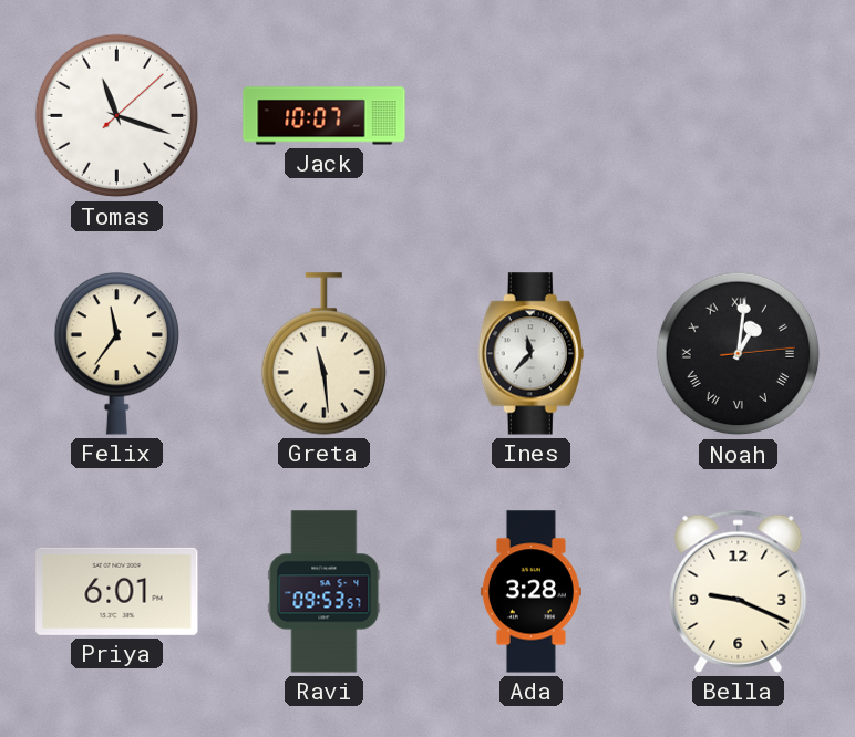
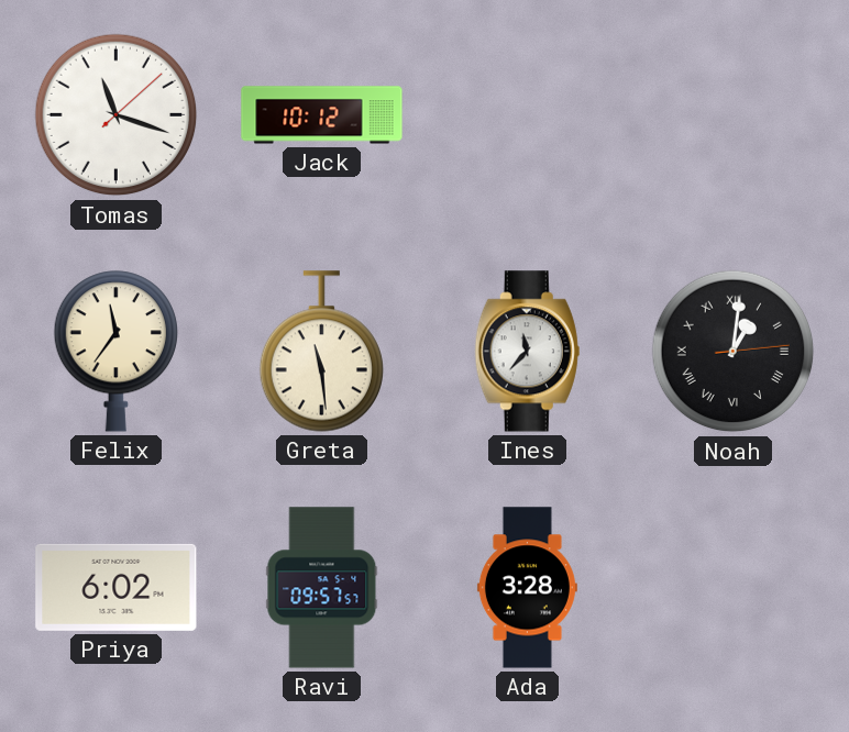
Jack: 10:07 -> 10:12 (322, 115)
Priya: 6:01 -> 6:02 (117, 587)
Ravi: 09:53 -> 09:57 (322, 588)
Bella: 9:19 -> none (739, 591)
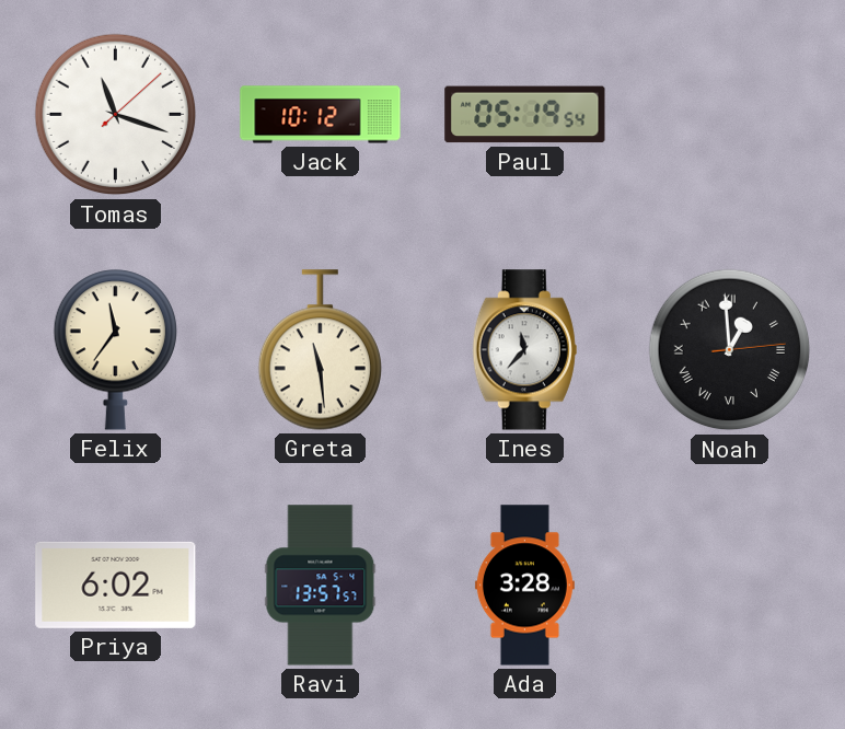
Paul: none -> 05:19 (525, 115)
Noah: 1:01 -> 12:59 (730, 350)
Ravi: 09:57 -> 13:57 (321, 586)
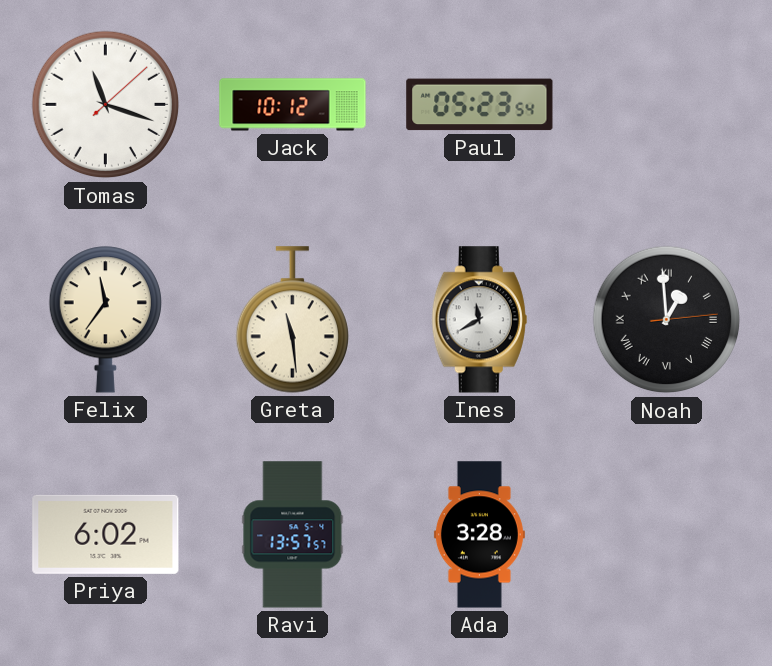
Paul: 05:19 -> 05:23 (480, 105)
Ines: 11:37 -> 11:40 (479, 320)
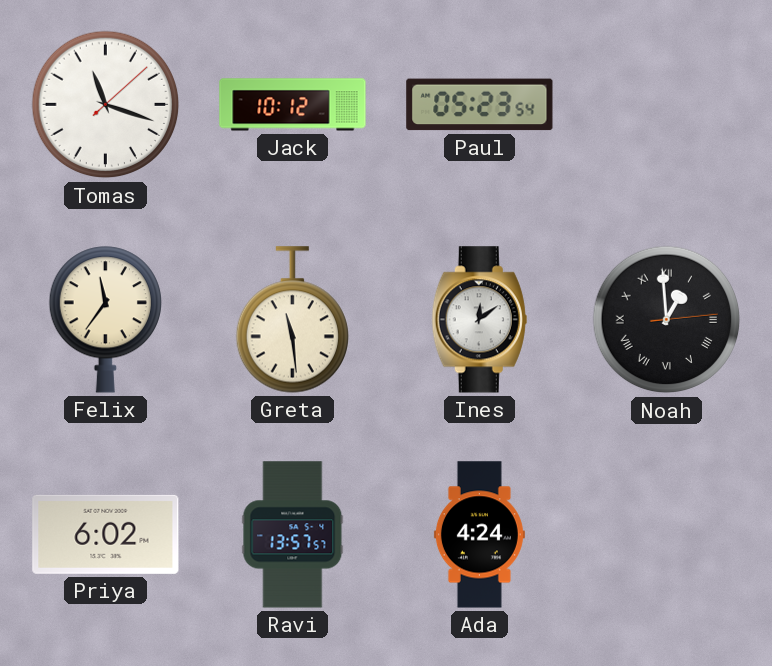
Ines: 11:40 -> 12:09 (479, 320)
Ada: 3:28 -> 4:24 (479, 535)
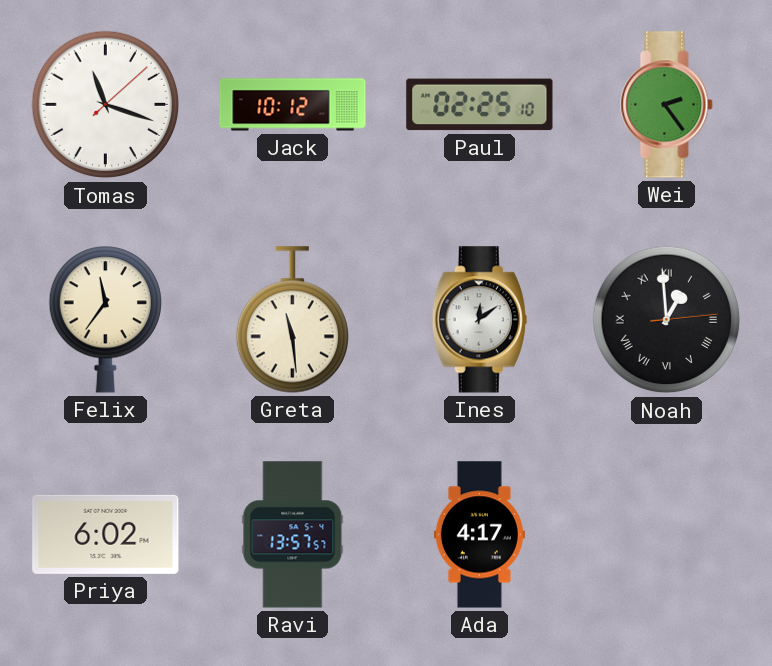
Paul: 05:23 -> 02:25 (480, 105)
Wei: none -> 2:24 (667, 105)
Ada: 4:24 -> 4:17 (479, 535)
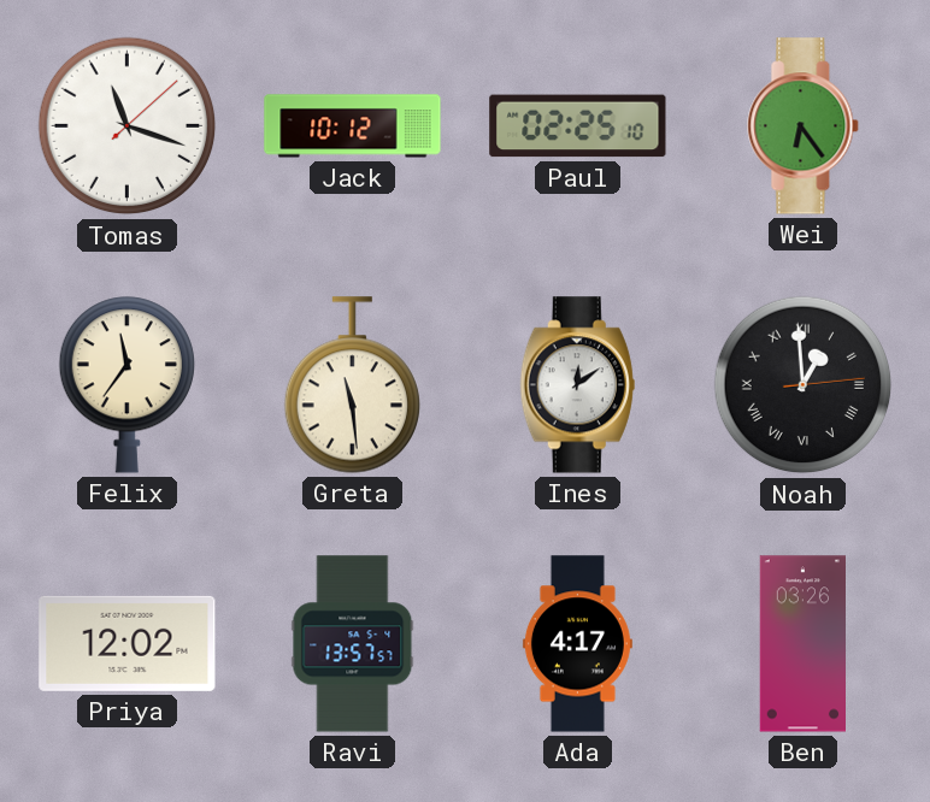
Wei: 2:24 -> 6:24 (804, 126)
Priya: 6:02 -> 12:02 (128, 643)
Ben: none -> 03:26 (802, 644)
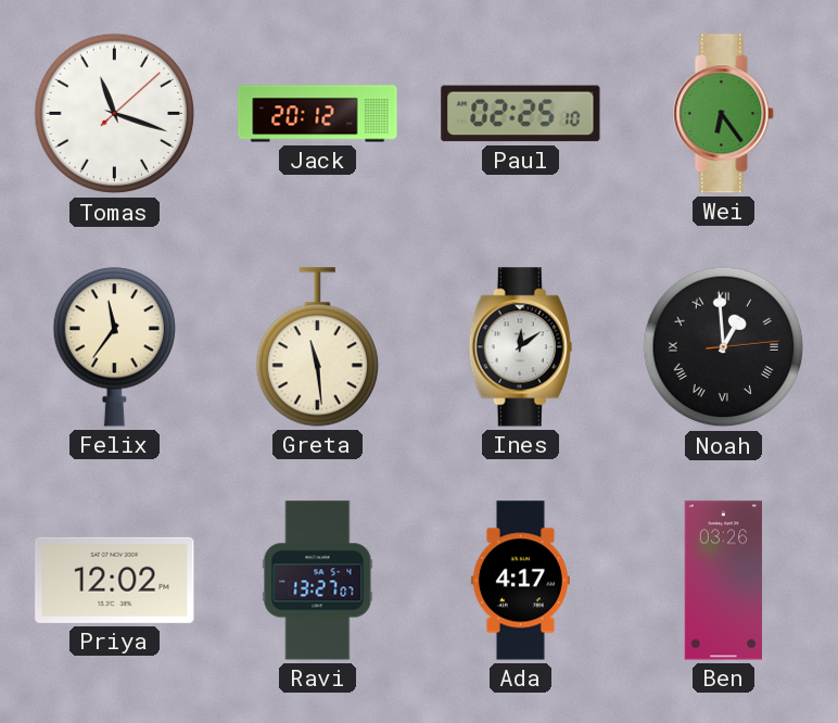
Jack: 10:12 -> 20:12 (318, 114)
Ravi: 13:57 -> 13:27 (318, 581)
